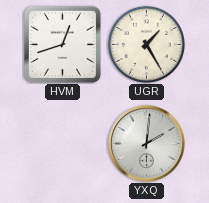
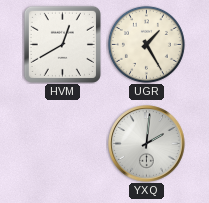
HVM: 12:42 -> 12:40 (62, 44)
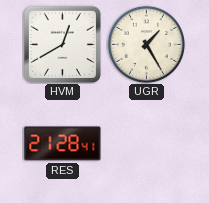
RES: none -> 21:28 (63, 144)
YXQ: 2:01 -> none (147, 144)
